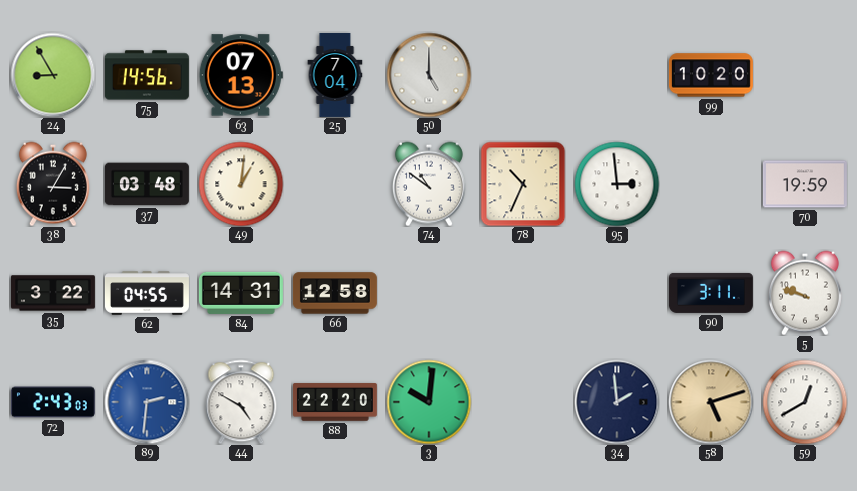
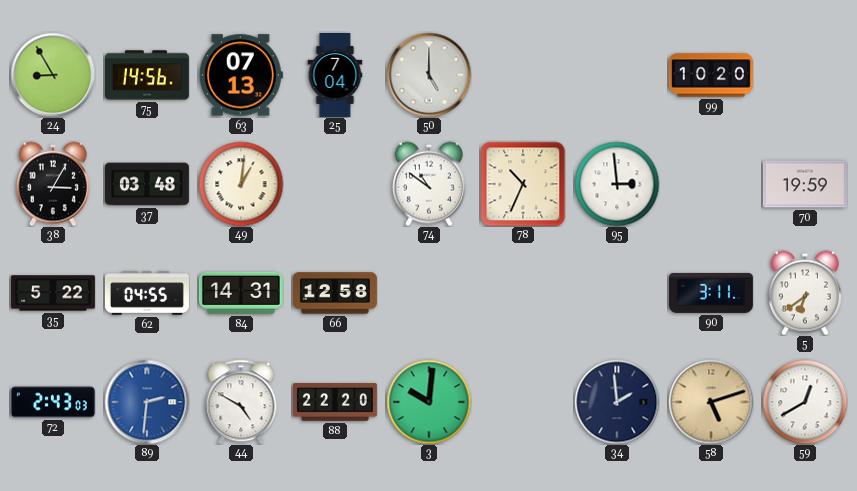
35: 3:22 -> 5:22 (53, 293)
5: 9:48 -> 6:39 (805, 293)
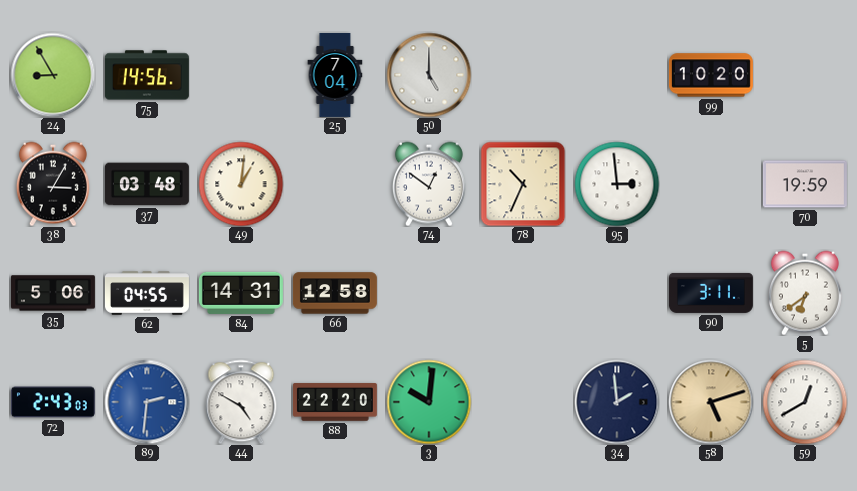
63: 07:13 -> none (241, 75)
74: 10:51 -> 12:51 (429, 184)
35: 5:22 -> 5:06 (53, 293)
